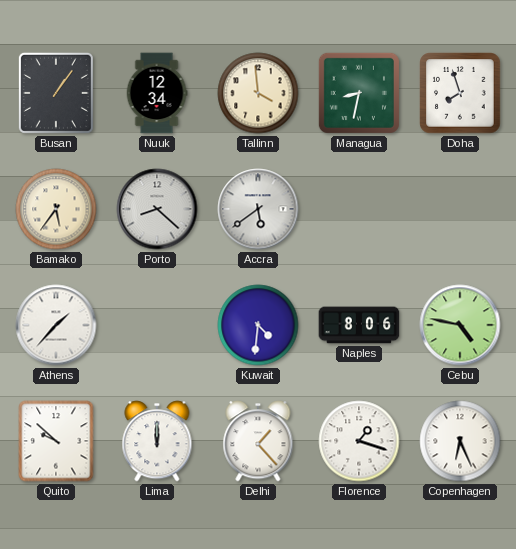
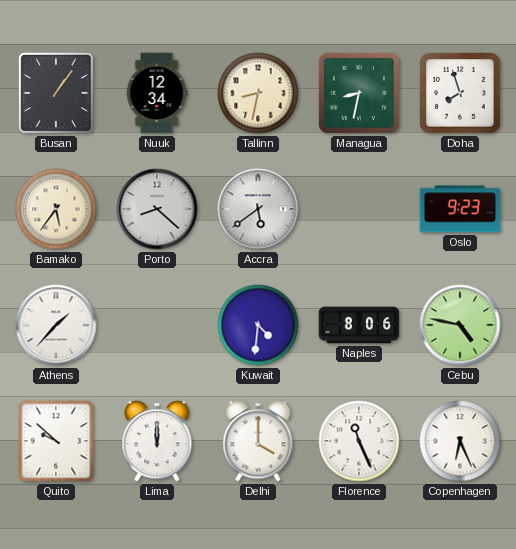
Tallinn: 3:59 -> 8:32 (258, 93)
Oslo: none -> 9:23 (460, 209)
Delhi: 1:23 -> 4:00 (258, 441)
Florence: 1:18 -> 11:26 (359, 441)
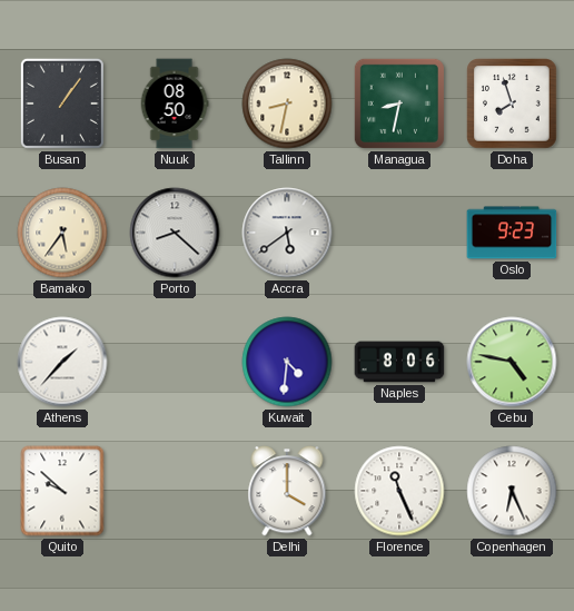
Nuuk: 12:34 -> 08:50 (175, 104)
Lima: 12:00 -> none (157, 441)
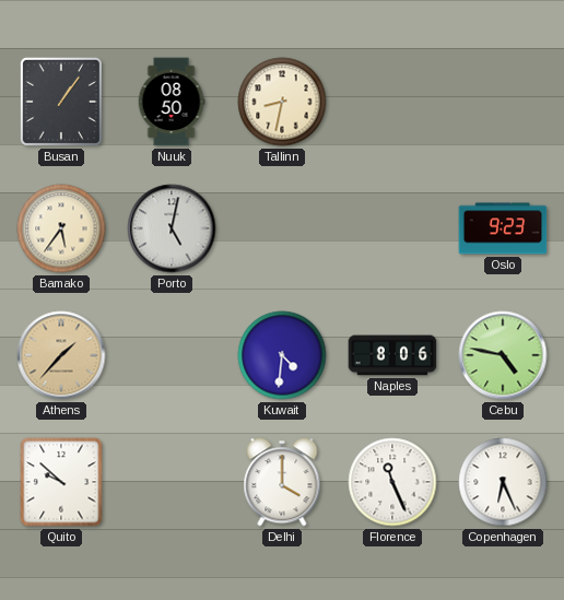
Managua: 8:32 -> none (399, 104)
Doha: 7:57 -> none (512, 104)
Porto: 8:22 -> 5:02 (172, 228)
Accra: 5:39 -> none (287, 233)
Athens dial: white -> champagne (61, 355)
